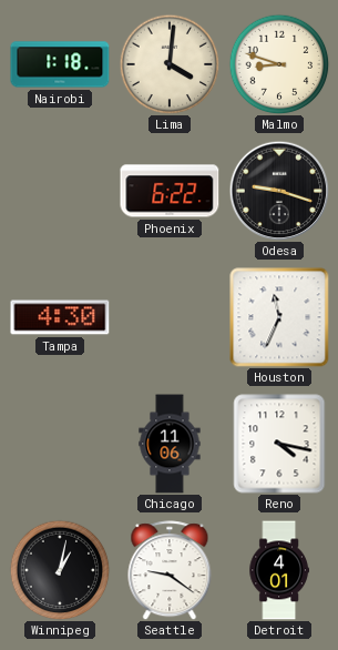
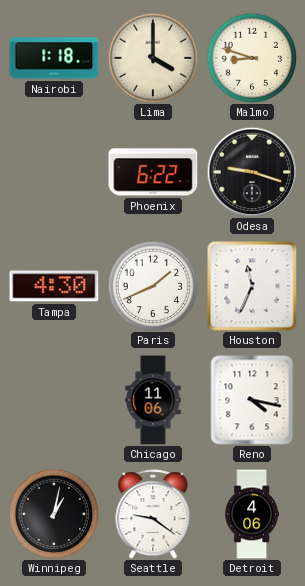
Lima: 4:01 -> 4:00 (153, 58)
Paris: none -> 1:41 (153, 286)
Detroit: 4:01 -> 4:06 (252, 514)
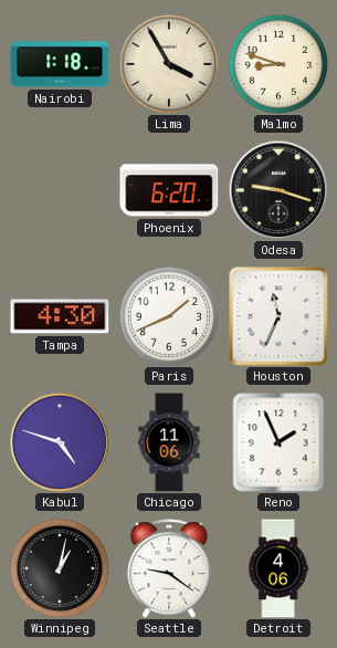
Lima: 4:00 -> 3:55 (169, 64)
Phoenix: 6:22 -> 6:20 (169, 190)
Kabul: none -> 4:48 (60, 442)
Reno: 4:17 -> 1:56 (278, 442)
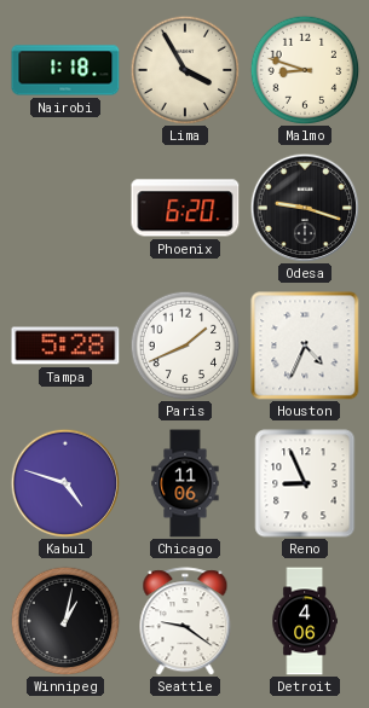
Tampa: 4:30 -> 5:28 (65, 346)
Houston: 11:34 -> 4:34 (305, 346)
Reno: 1:56 -> 8:56 (305, 483)
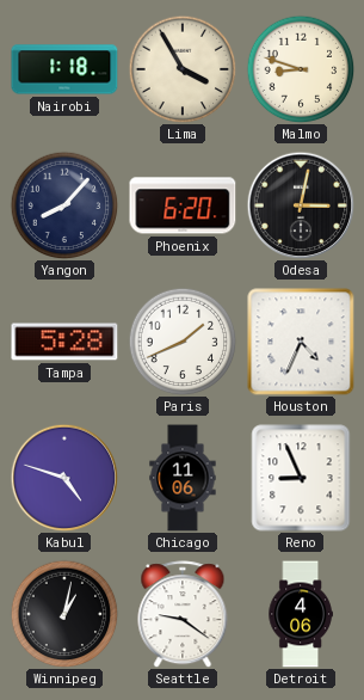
Yangon: none -> 8:07 (64, 205)
Odesa: 9:18 -> 3:02 (301, 205)
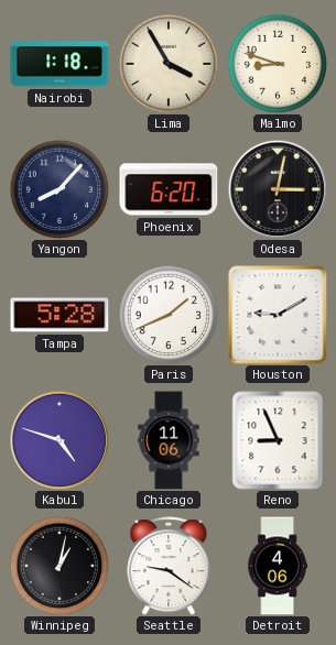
Houston: 4:34 -> 9:10 (278, 315)
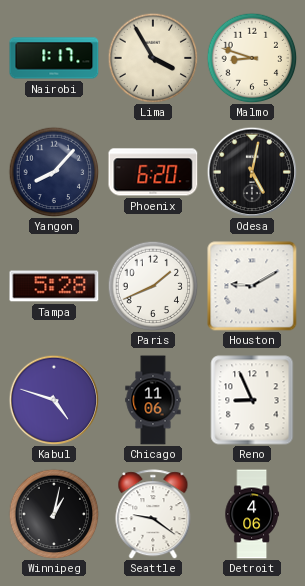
Nairobi: 1:18 -> 1:17 (54, 58)
Odesa: 3:02 -> 5:02 (252, 172)
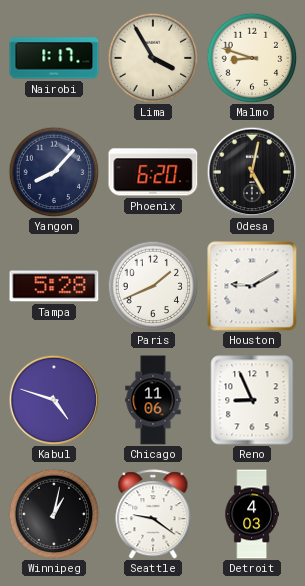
Detroit: 4:06 -> 4:03 (252, 514)
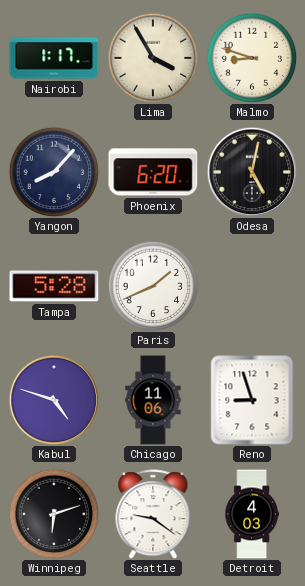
Houston: 9:10 -> none (252, 286)
Reno: 8:56 -> 8:57 (252, 400)
Winnipeg: 1:02 -> 6:12 (54, 514)
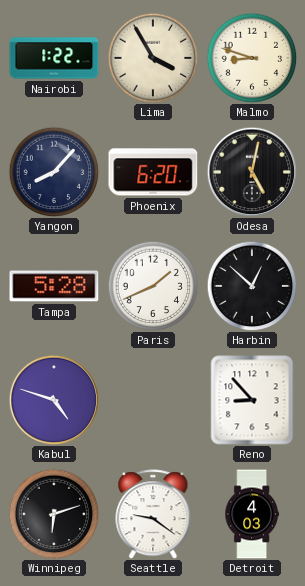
Nairobi: 1:17 -> 1:22 (54, 58)
Harbin: none -> 12:52 (252, 286)
Chicago: 11:06 -> none (153, 400)
Reno: 8:57 -> 8:53 (252, 400)
